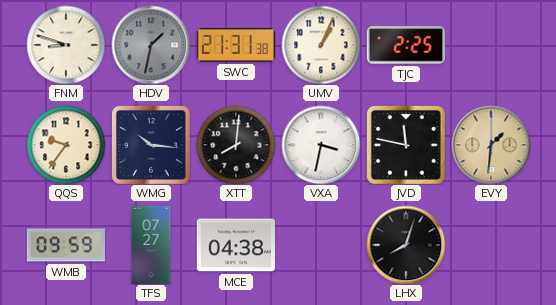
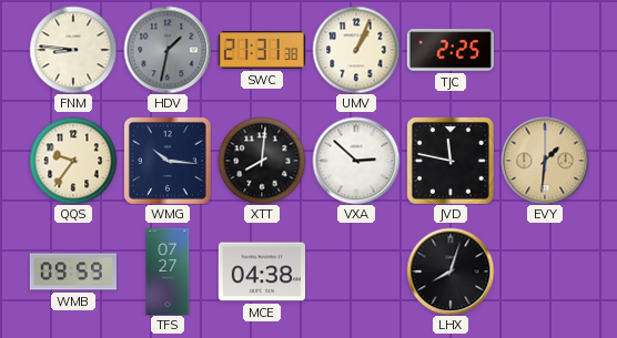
FNM: 8:48 -> 8:46 (73, 50)
VXA: 3:32 -> 2:52 (356, 161)
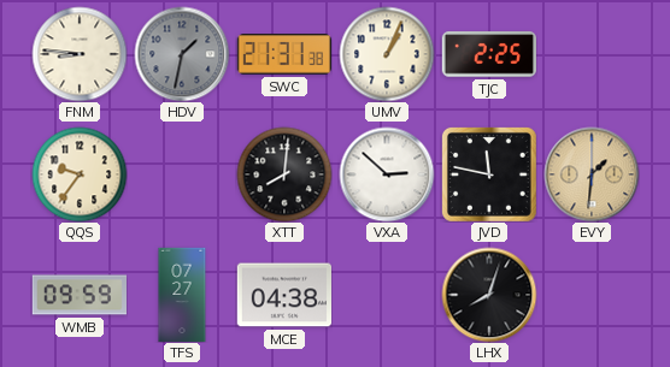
WMG: 10:16 -> none (168, 161)
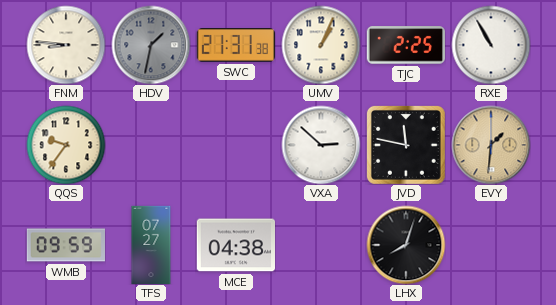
RXE: none -> 10:55 (491, 45)
XTT: 8:01 -> none (284, 174)
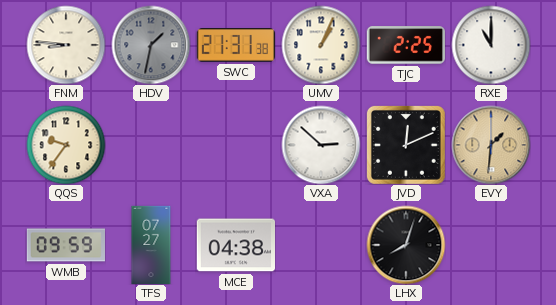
RXE: 10:55 -> 11:00 (491, 45)
JVD: 11:47 -> 12:11 (406, 145)
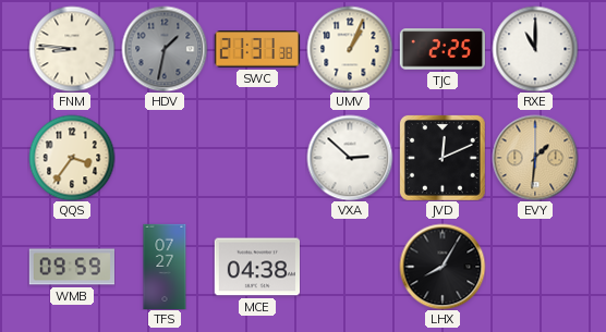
QQS: 9:36 -> 3:36 (72, 158)
LHX: 8:03 -> 8:05 (443, 267)
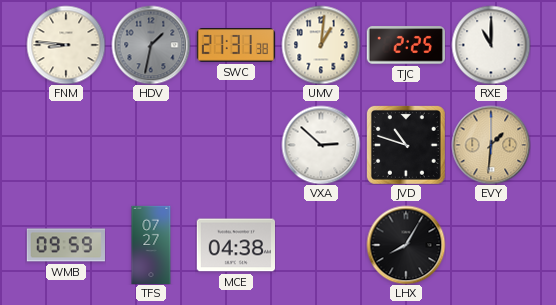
UMV: 1:04 -> 1:01 (321, 45)
QQS: 3:36 -> none (72, 158)
JVD: 12:11 -> 10:48 (406, 145)
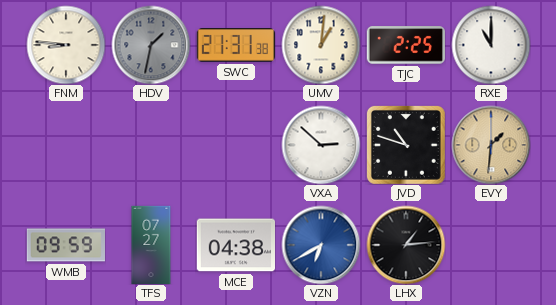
VZN: none -> 6:40 (321, 245)
LHX: 8:05 -> 1:14 (406, 245)
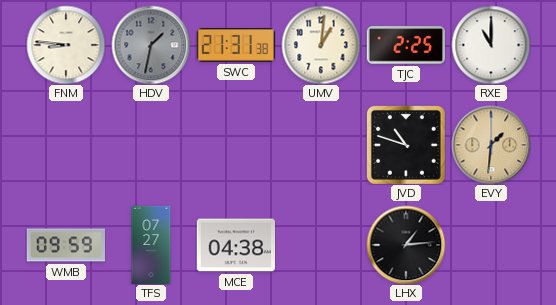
VXA: 2:52 -> none (321, 145)
VZN: 6:40 -> none (321, 245)
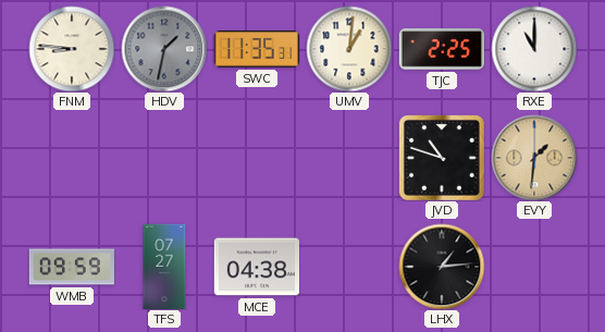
SWC: 21:31 -> 11:35 (257, 50)
